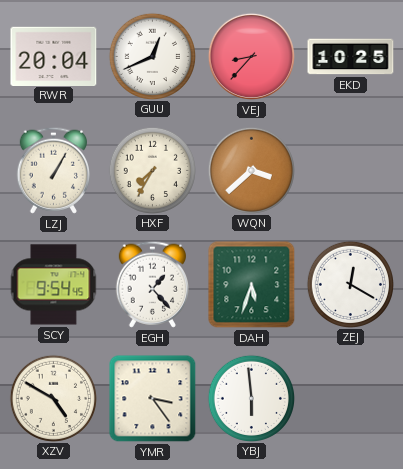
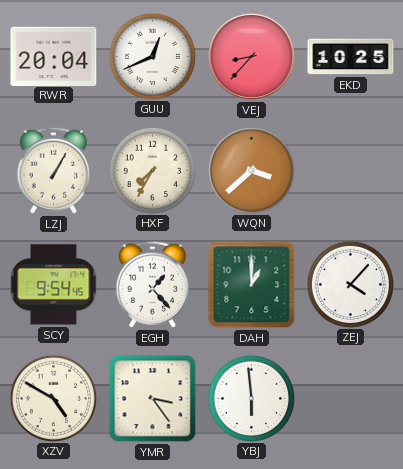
DAH: 5:33 -> 1:00 (252, 285)
ZEJ: 12:20 -> 4:07 (350, 284)
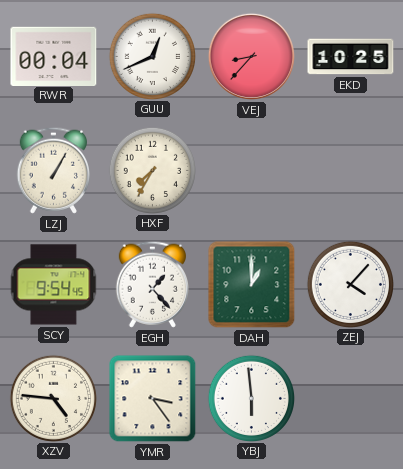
RWR: 20:04 -> 00:04 (54, 56)
WQN: 3:38 -> none (251, 170)
XZV: 4:50 -> 4:46 (53, 398)
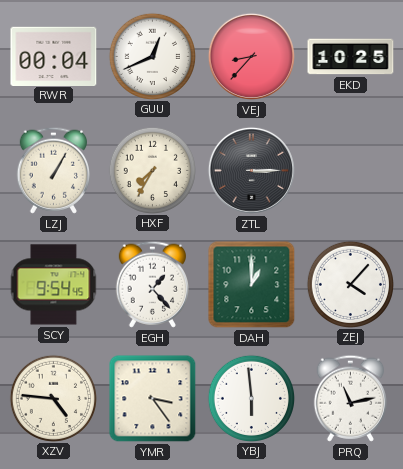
ZTL: none -> 3:15 (251, 170)
PRQ: none -> 11:13 (350, 398)
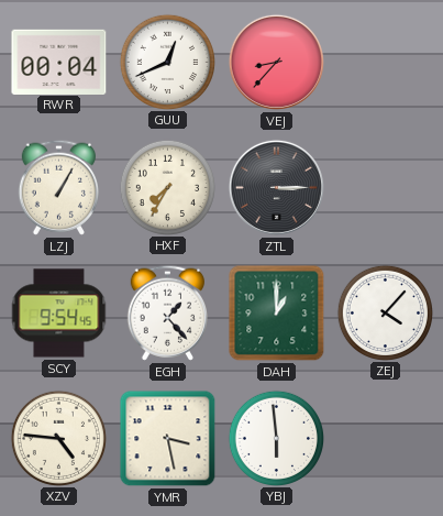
EKD: 10:25 -> none (351, 57)
YMR: 3:24 -> 3:28 (168, 439)
PRQ: 11:13 -> none (350, 398)
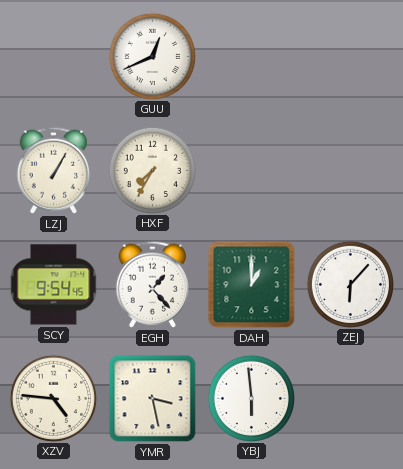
RWR: 00:04 -> none (59, 62)
VEJ: 8:37 -> none (276, 62)
ZTL: 3:15 -> none (276, 187)
ZEJ: 4:07 -> 6:07 (350, 284)
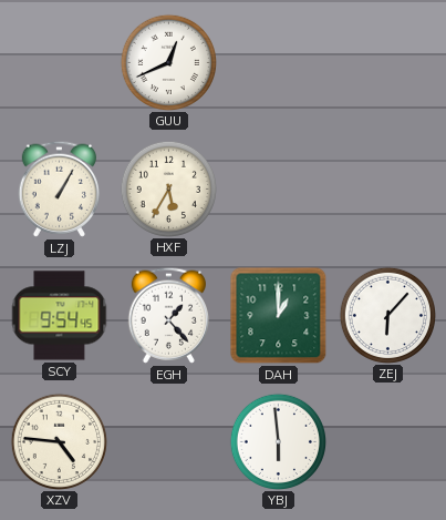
HXF: 7:35 -> 5:35 (168, 188)
YMR: 3:28 -> none (153, 399)
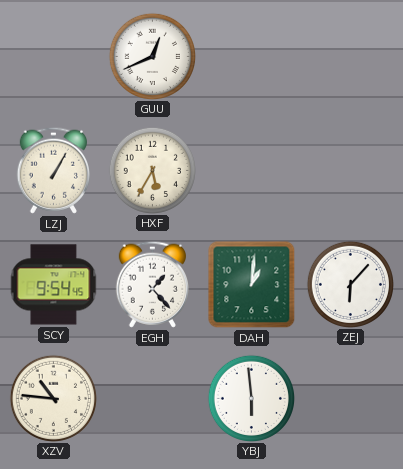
DAH: 1:00 -> 1:01 (252, 285)
XZV: 4:46 -> 10:46 (53, 398)
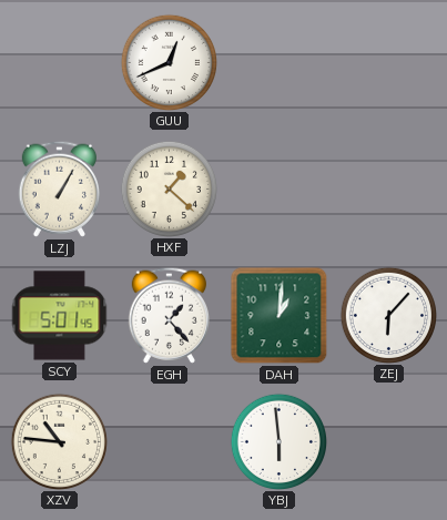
HXF: 5:35 -> 1:22 (169, 188)
SCY: 9:54 -> 5:01 (60, 316)
